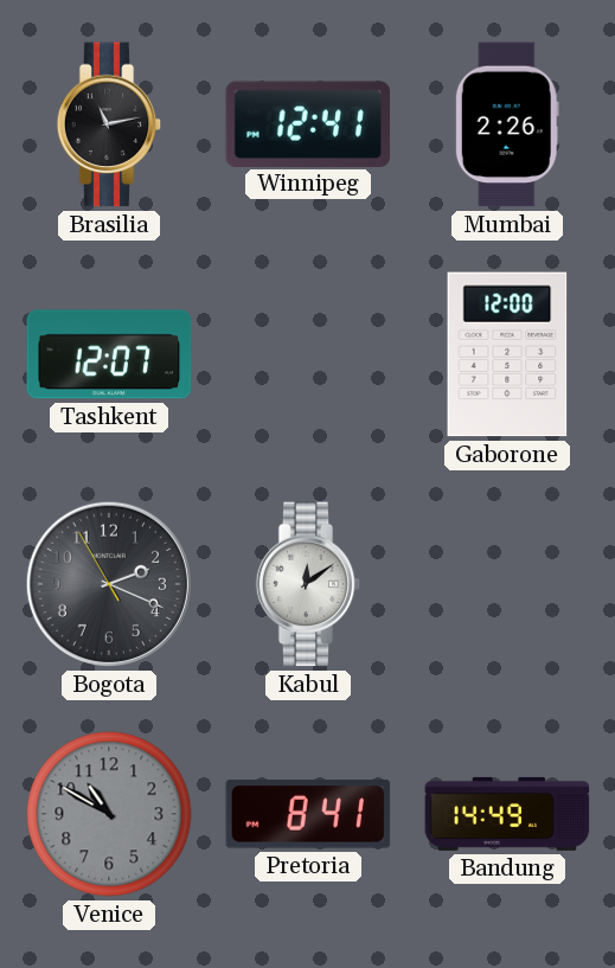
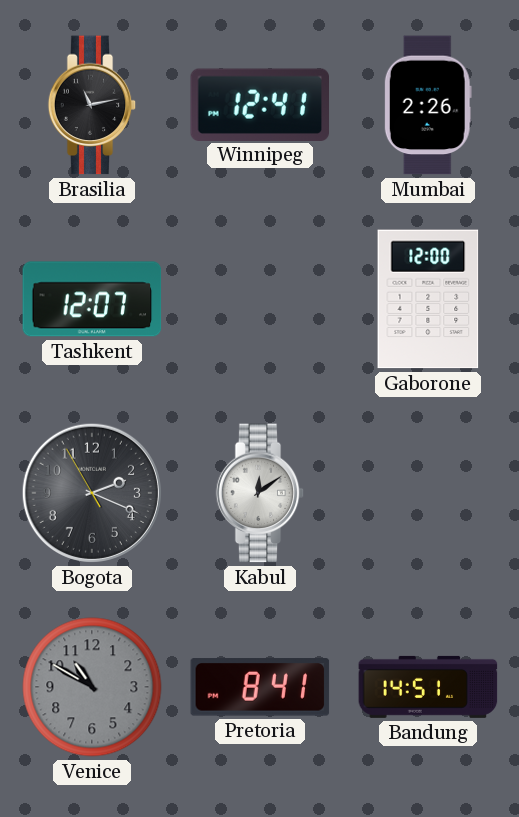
Bandung: 14:49 -> 14:51 (428, 687)
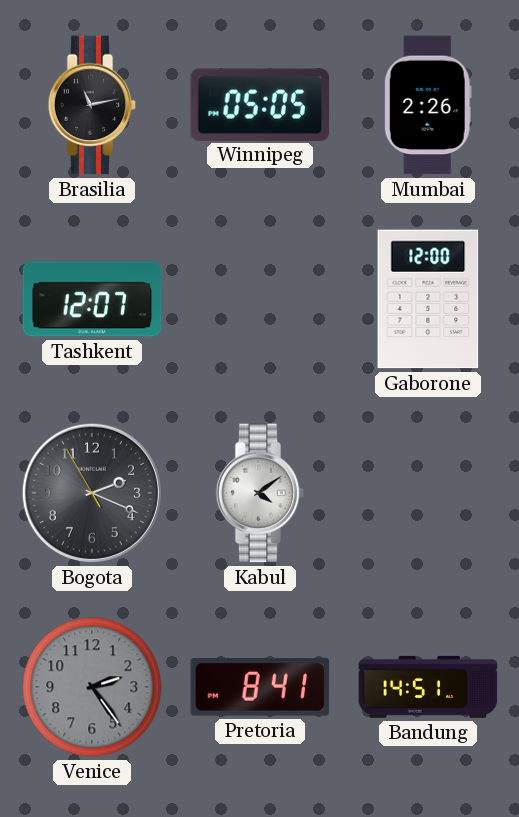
Winnipeg: 12:41 -> 05:05 (260, 104)
Kabul: 12:09 -> 4:09 (260, 493)
Venice: 10:50 -> 2:24 (92, 687)
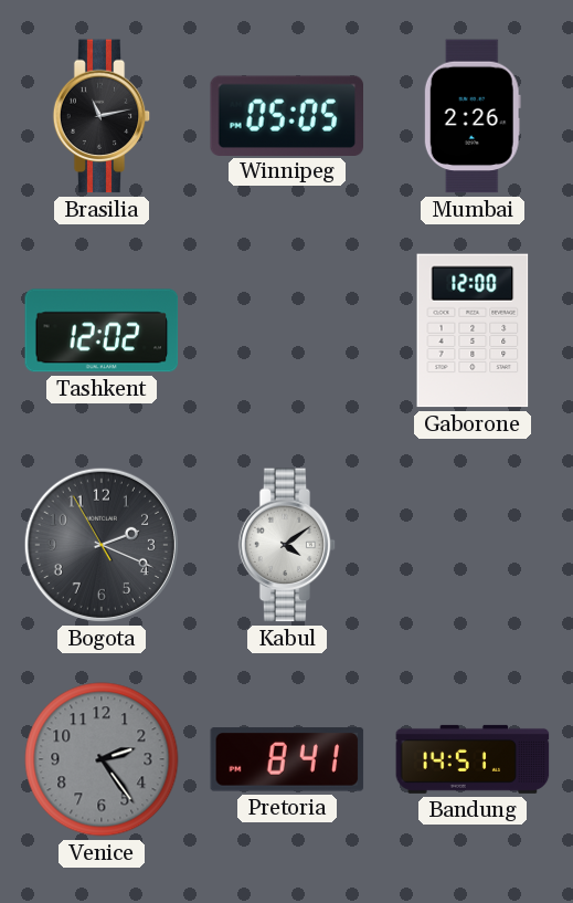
Tashkent: 12:07 -> 12:02 (102, 330)
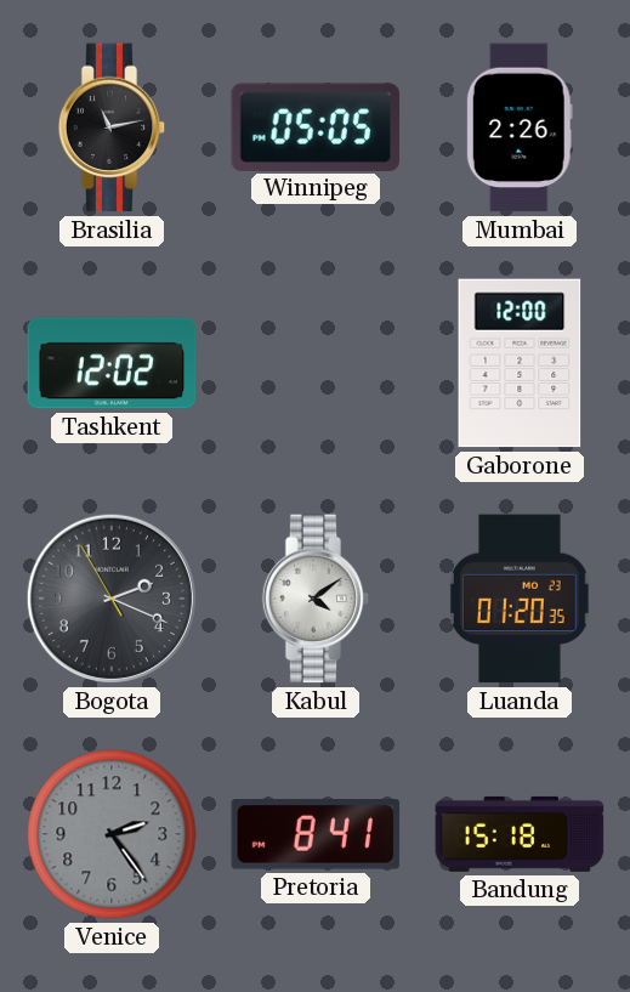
Luanda: none -> 01:20 (520, 599)
Bandung: 14:51 -> 15:18 (520, 834)
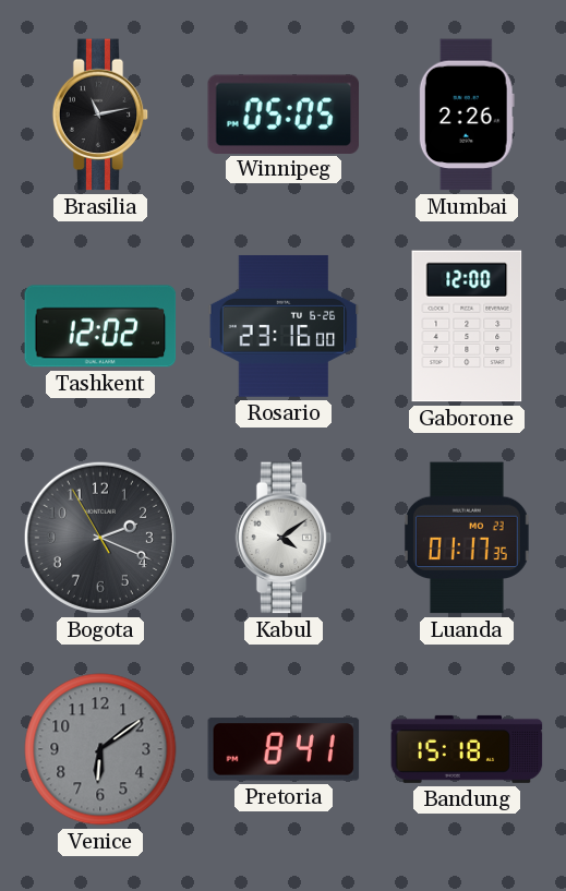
Rosario: none -> 23:16 (284, 326)
Luanda: 01:20 -> 01:17 (467, 538)
Venice: 2:24 -> 6:09 (100, 749)
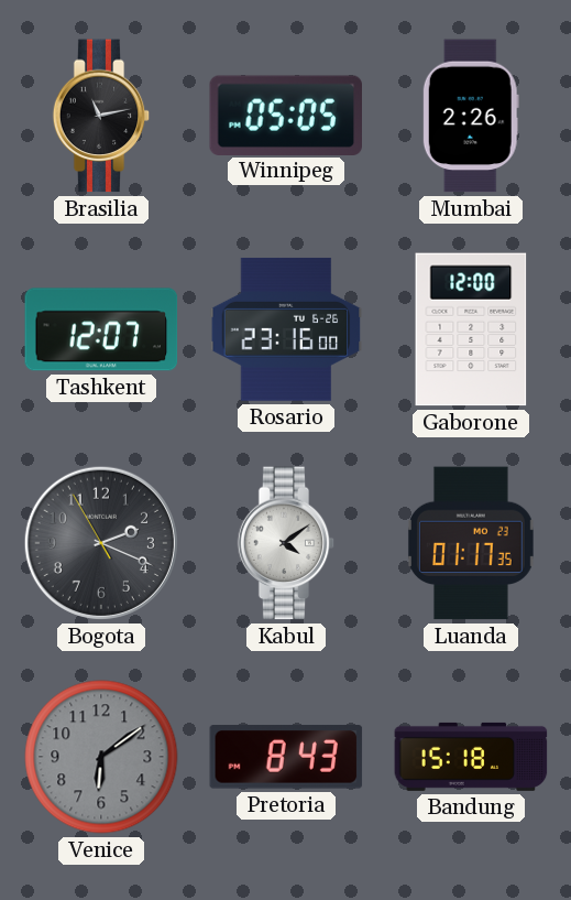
Tashkent: 12:02 -> 12:07 (101, 329)
Pretoria: 8:41 -> 8:43 (286, 757)
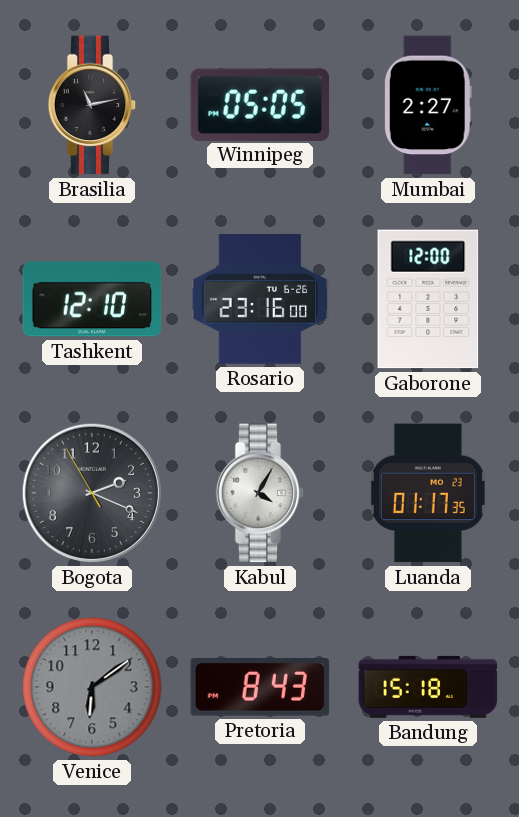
Mumbai: 2:26 -> 2:27 (428, 105)
Tashkent: 12:07 -> 12:10 (92, 299)
Kabul: 4:09 -> 4:05 (260, 493)
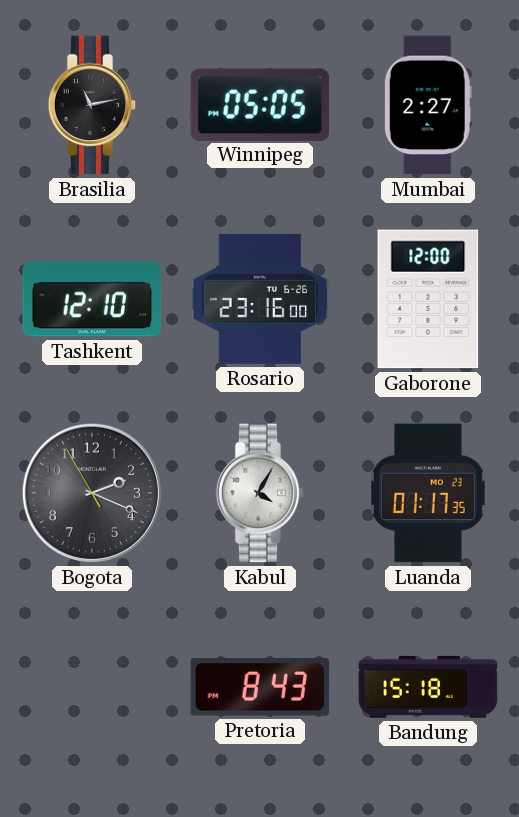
Venice: 6:09 -> none (92, 687)
